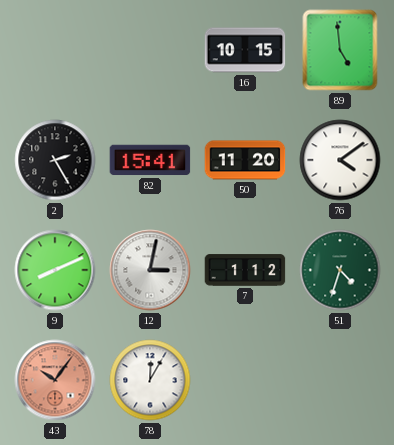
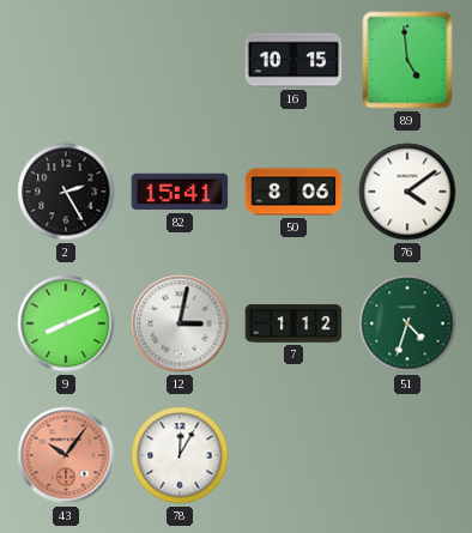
50: 11:20 -> 8:06 (294, 192)
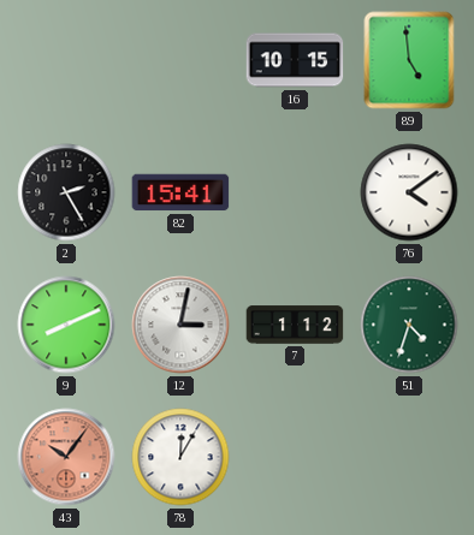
50: 8:06 -> none (294, 192)
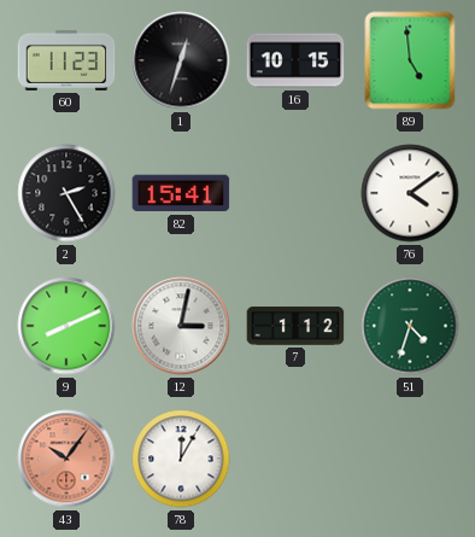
60: none -> 11:23 (66, 60)
1: none -> 12:33 (181, 60)
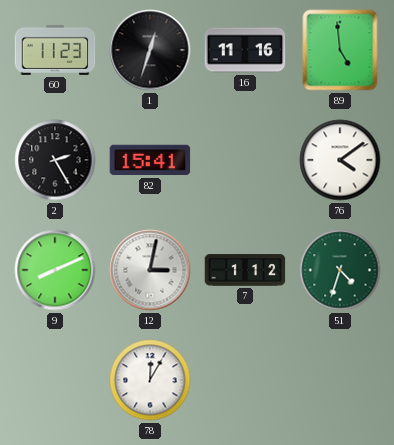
16: 10:15 -> 11:16 (245, 50)
43: 10:06 -> none (66, 459)
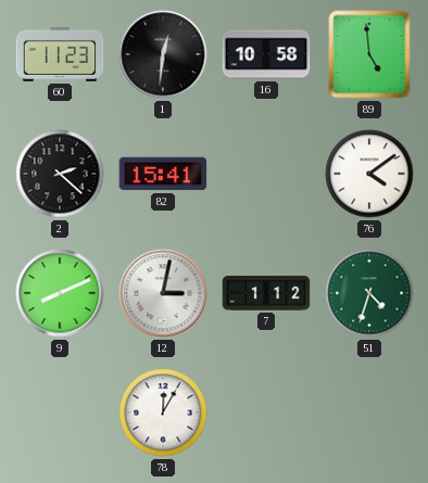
1: 12:33 -> 12:31 (163, 54)
16: 11:16 -> 10:58 (266, 54)
2: 2:25 -> 2:22 (60, 174)
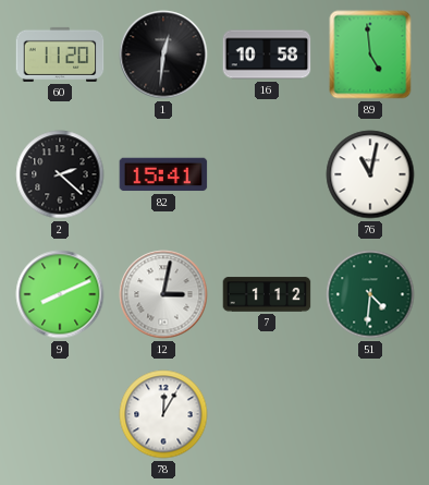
60: 11:23 -> 11:20 (60, 54)
76: 4:09 -> 11:02 (370, 174)
51: 4:33 -> 4:31 (370, 294)
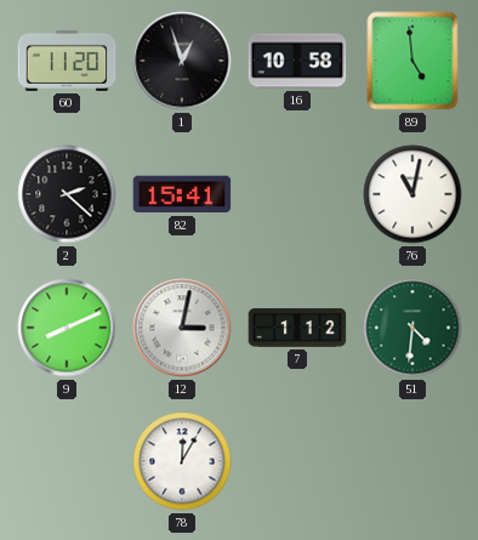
1: 12:31 -> 12:57 (182, 61)
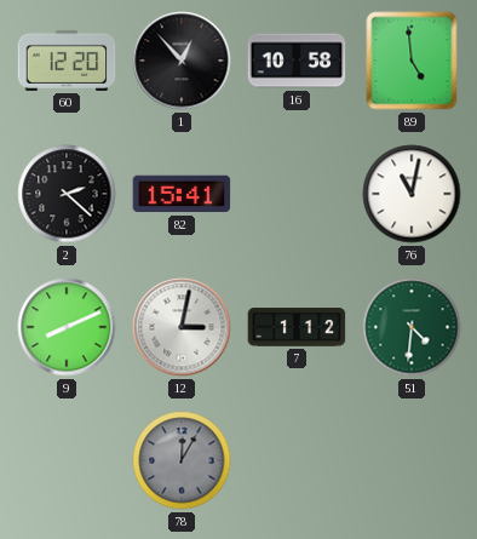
60: 11:20 -> 12:20 (67, 61)
1: 12:57 -> 12:53 (182, 61)
78 dial: white -> grey (182, 460)
